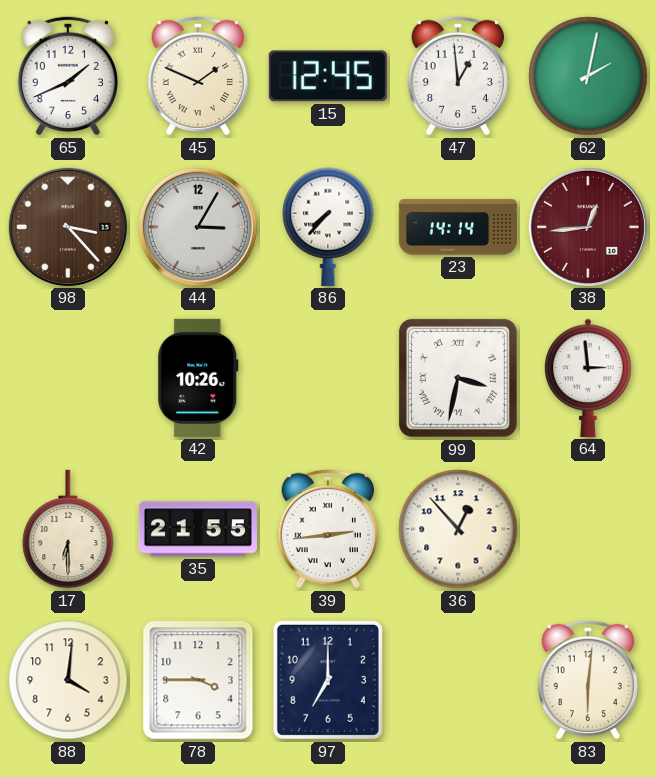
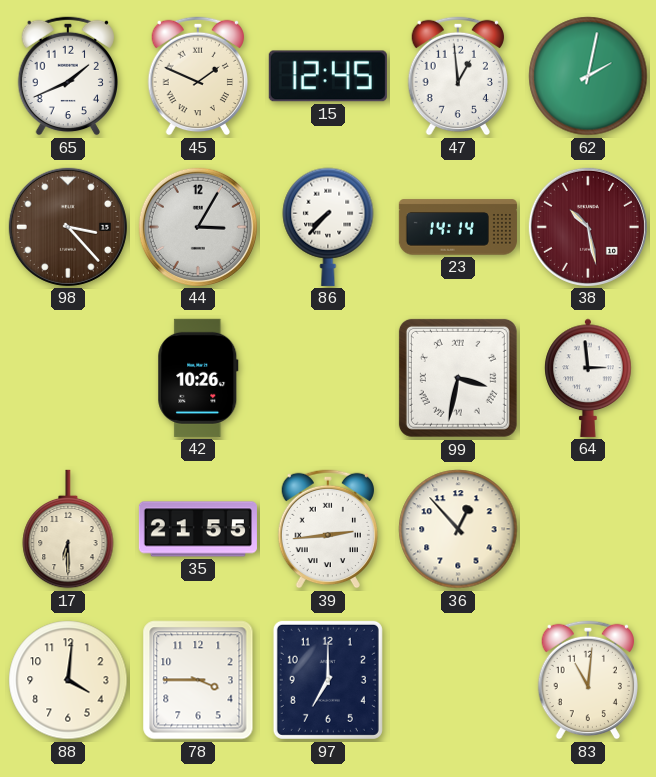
38: 12:44 -> 10:28 (588, 227)
83: 6:01 -> 11:01 (587, 680)
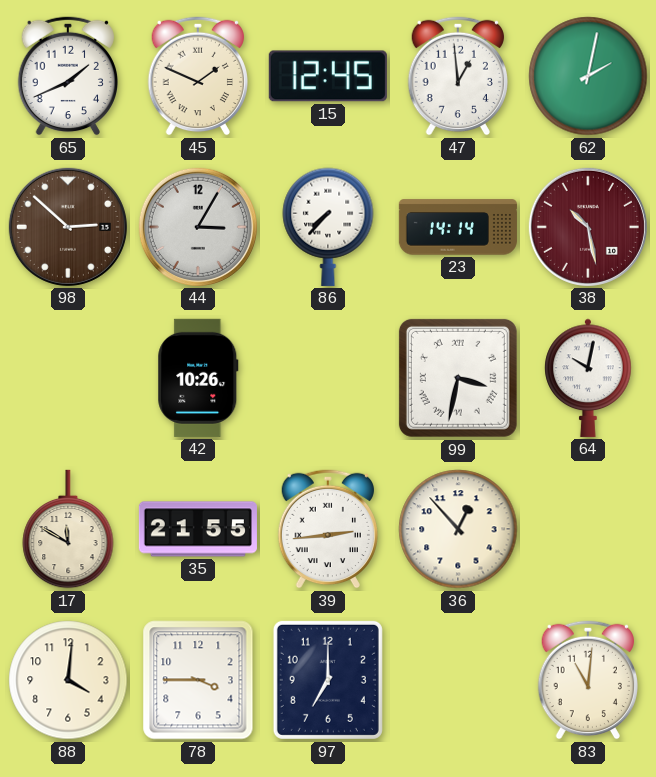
98: 3:23 -> 2:52 (68, 227)
64: 2:59 -> 10:02 (588, 378)
17: 6:30 -> 11:50 (68, 529)
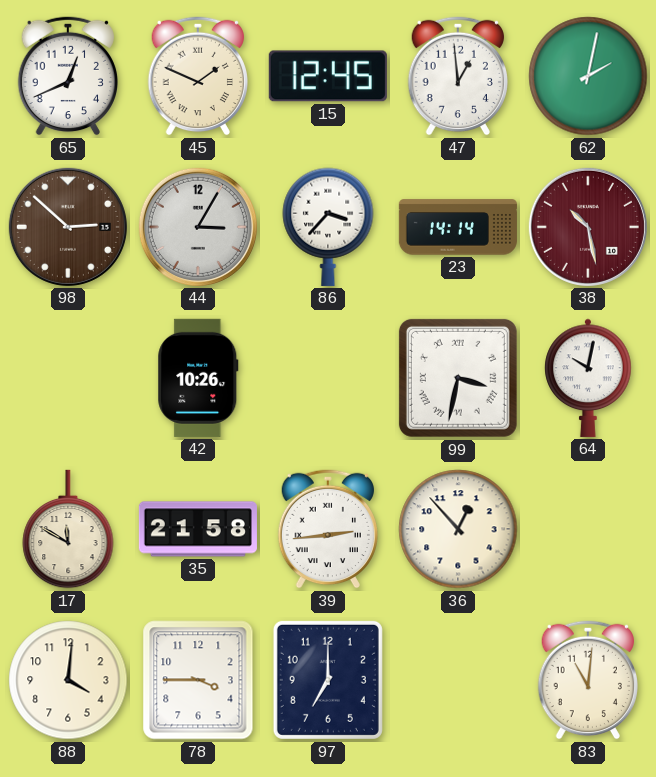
65: 1:41 -> 12:41 (67, 76)
86: 7:37 -> 3:37 (328, 227)
35: 21:55 -> 21:58 (198, 529)
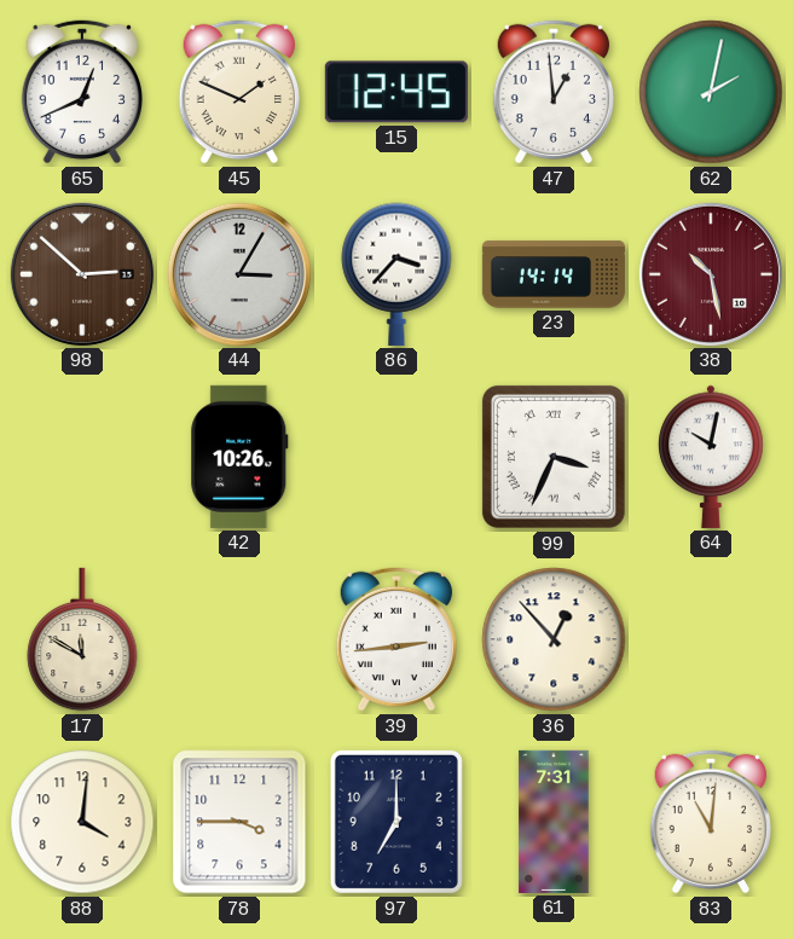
99: 3:32 -> 3:34 (554, 457)
35: 21:58 -> none (198, 529)
61: none -> 7:31 (554, 822)
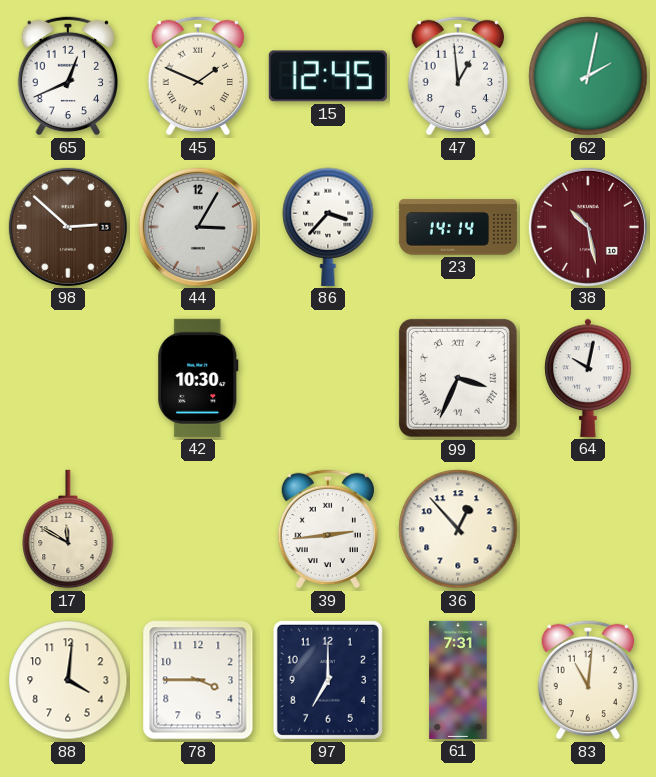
42: 10:26 -> 10:30 (198, 378)
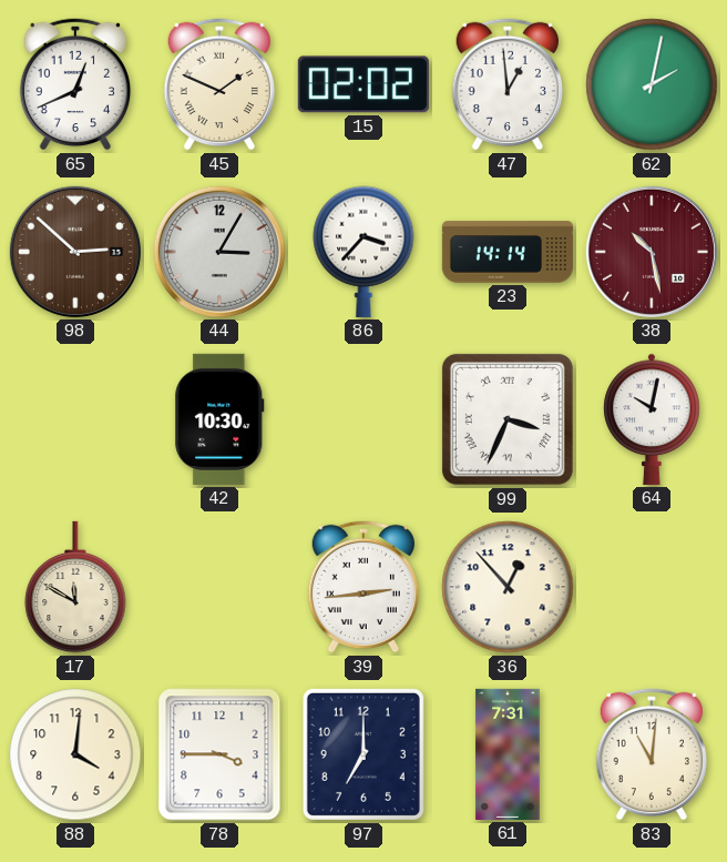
15: 12:45 -> 02:02 (363, 84)
